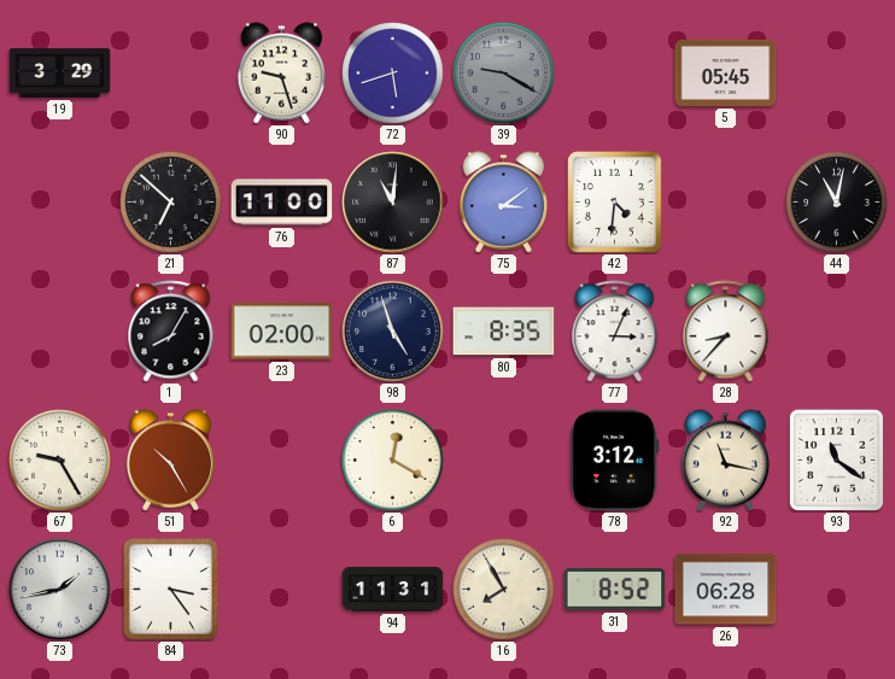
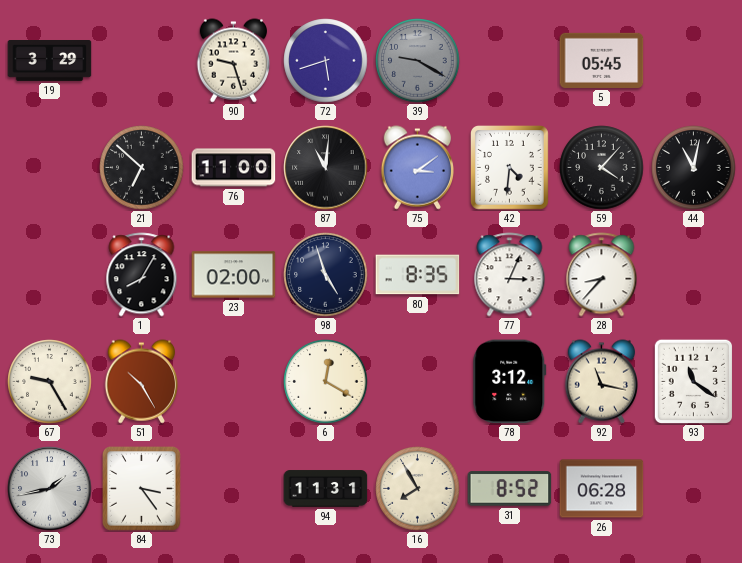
59: none -> 4:07 (602, 168)
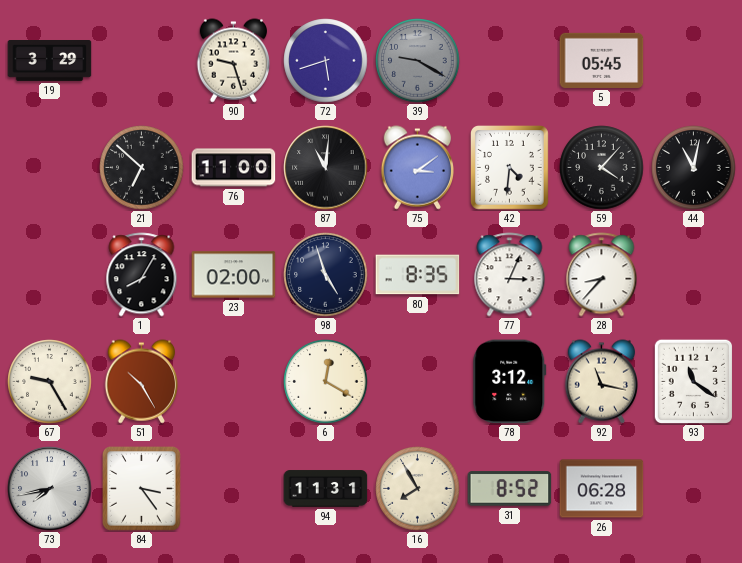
73: 1:43 -> 7:43 (50, 489)
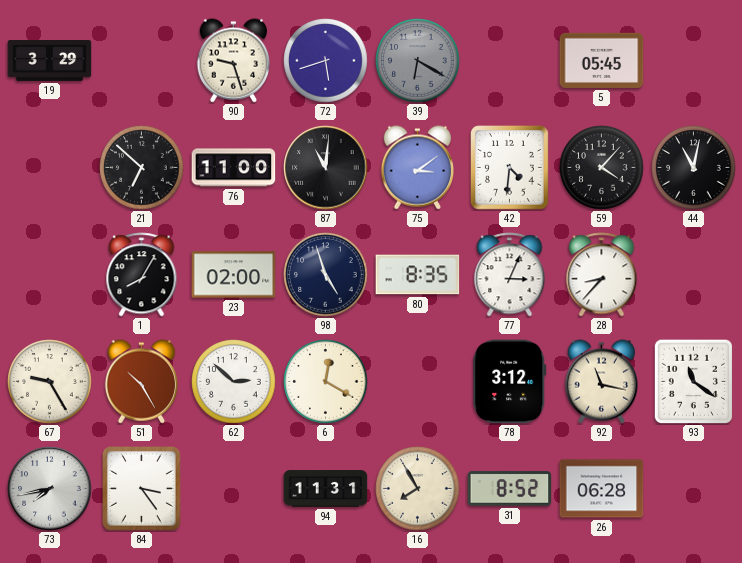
39: 9:20 -> 6:20 (418, 61)
62: none -> 2:52 (234, 382)
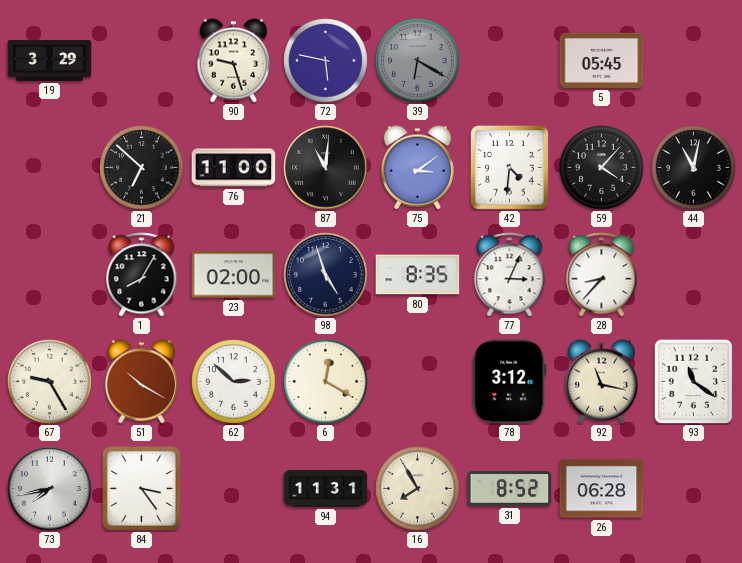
72: 5:42 -> 5:47 (326, 61)
51: 10:25 -> 10:20 (141, 382)
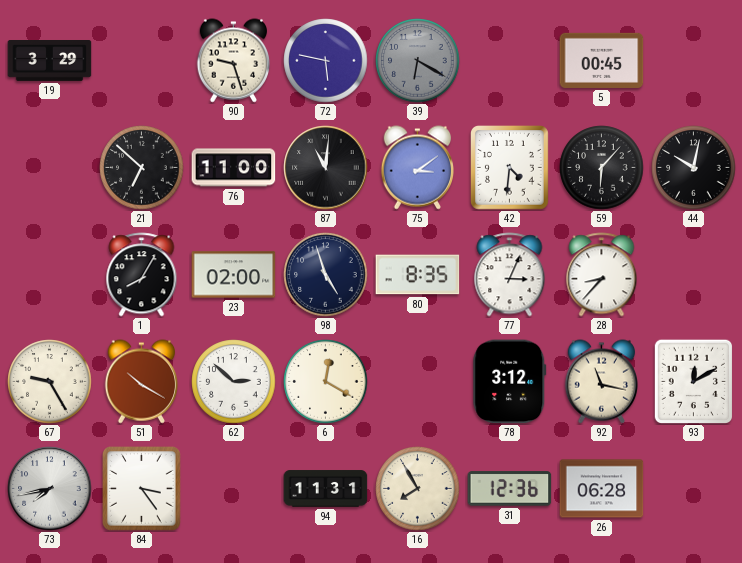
5: 05:45 -> 00:45 (602, 60)
59: 4:07 -> 6:07 (602, 168)
44: 11:02 -> 10:02 (694, 168)
93: 11:21 -> 12:10 (693, 381)
31: 8:52 -> 12:36 (510, 489)
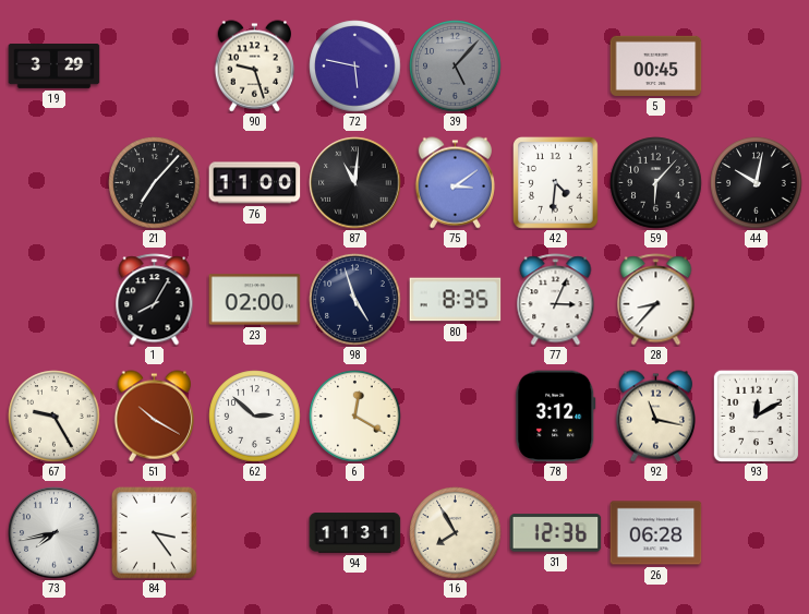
39: 6:20 -> 5:07 (456, 67)
21: 6:52 -> 7:07 (155, 183)
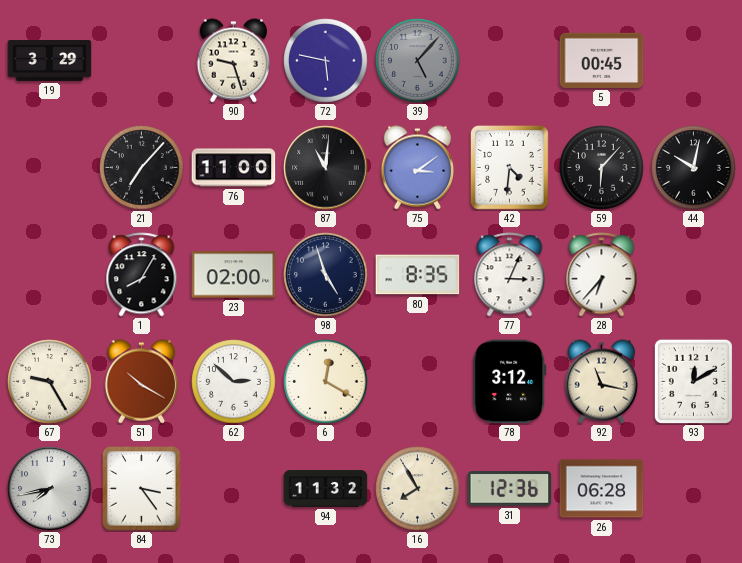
28: 8:37 -> 6:37 (602, 275)
94: 11:31 -> 11:32 (326, 489)
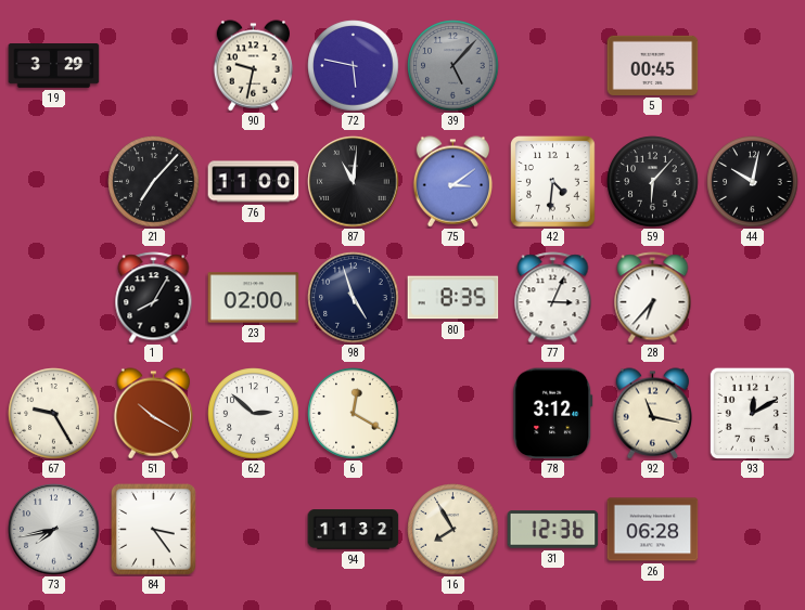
90: 9:27 -> 9:32 (253, 66)
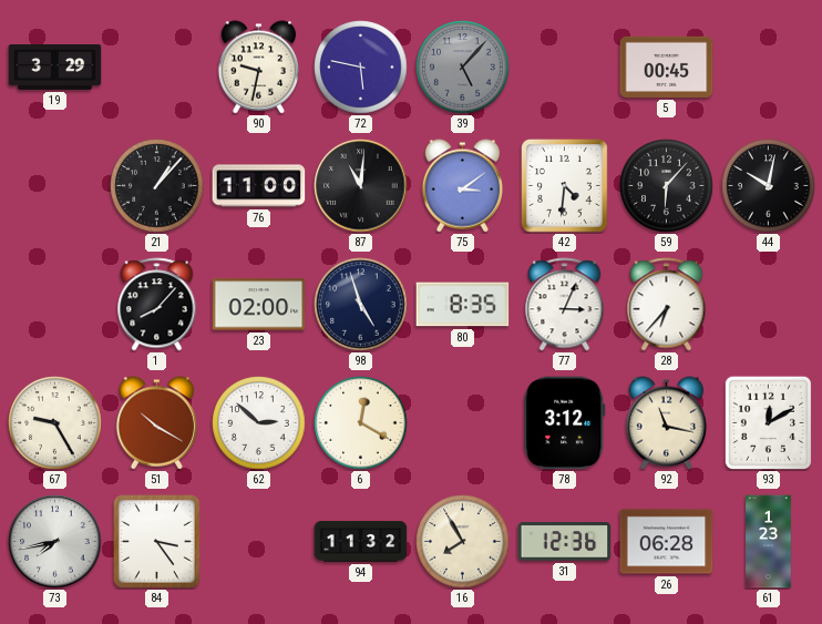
21: 7:07 -> 1:07 (157, 186)
1: 8:05 -> 8:07 (157, 305)
61: none -> 1:23 (769, 542)
